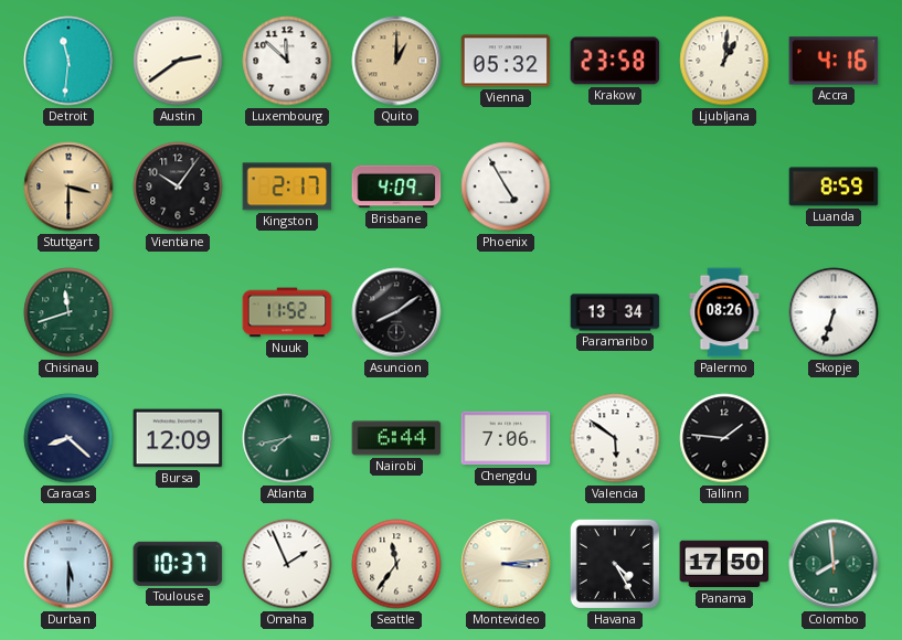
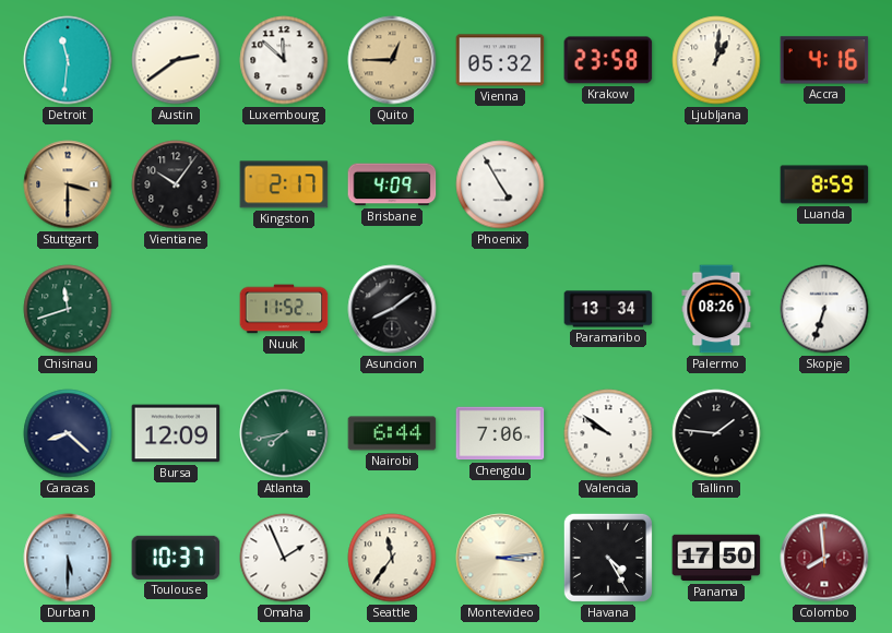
Quito: 1:00 -> 12:45 (392, 60)
Valencia: 5:51 -> 9:51 (608, 433)
Colombo dial: green -> burgundy (824, 558)
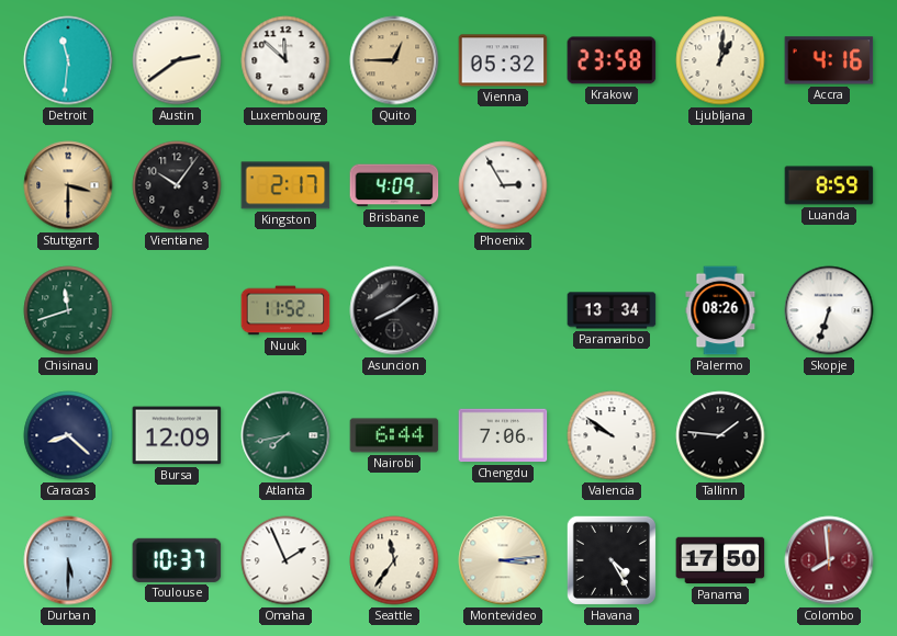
Phoenix: 4:55 -> 2:55 (503, 185)
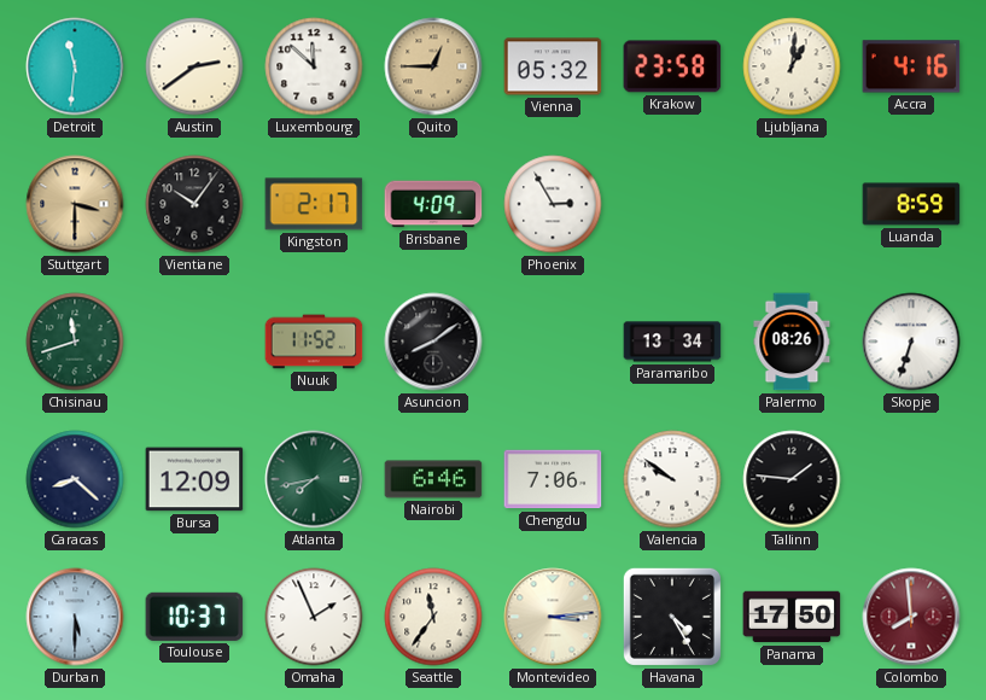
Nairobi: 6:44 -> 6:46 (433, 479)
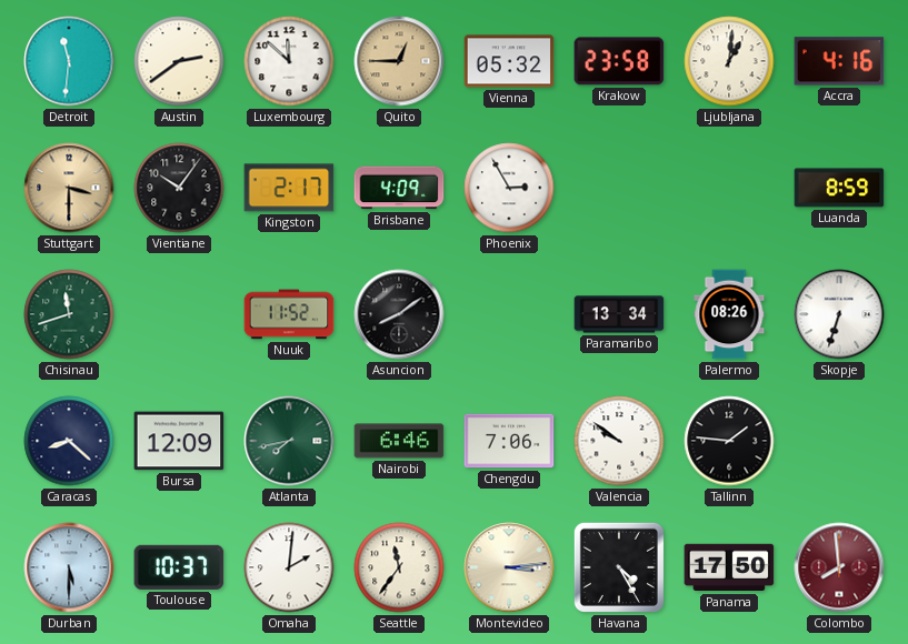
Omaha: 1:56 -> 2:01 (289, 567)
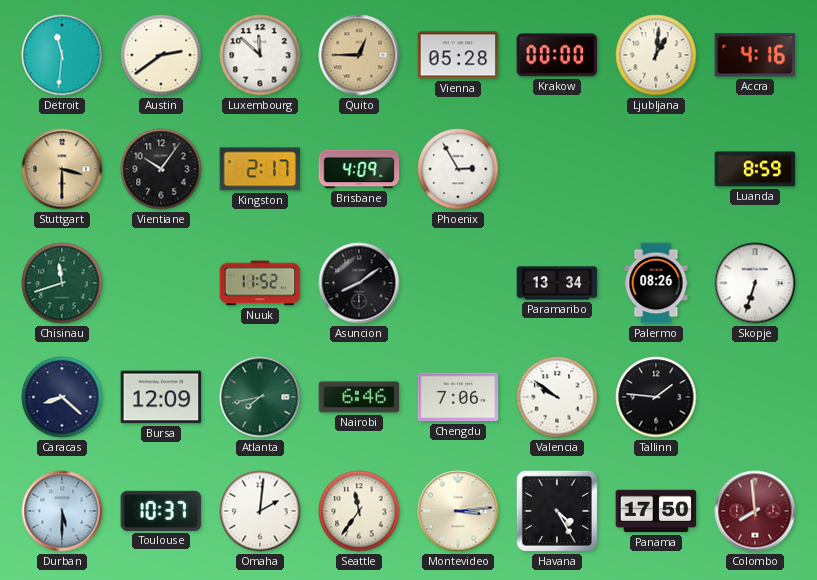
Vienna: 05:32 -> 05:28 (458, 55)
Krakow: 23:58 -> 00:00 (557, 55)
